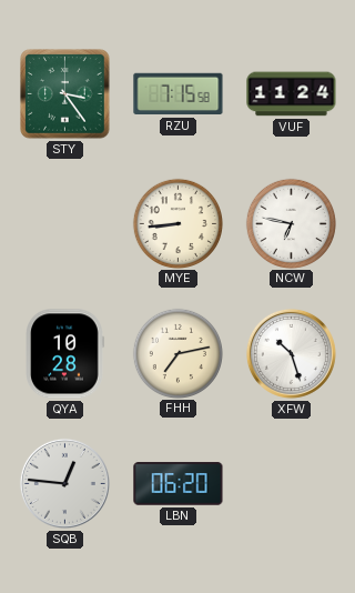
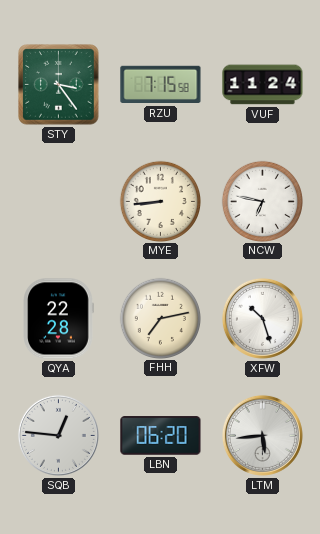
QYA: 10:28 -> 22:28 (58, 319)
LTM: none -> 5:44 (262, 435)
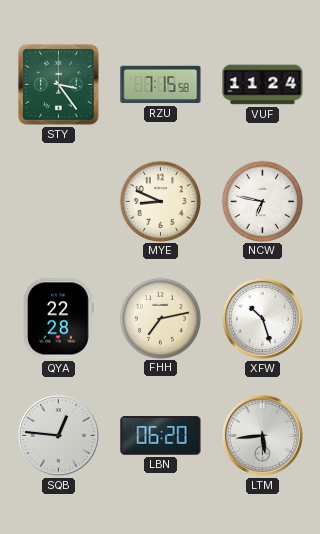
MYE: 8:44 -> 8:49 (160, 201)
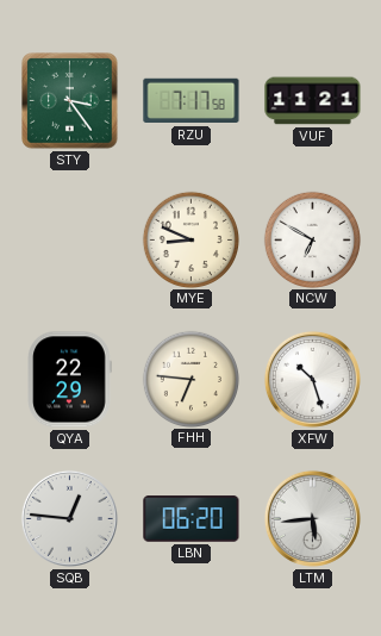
RZU: 7:15 -> 7:17 (192, 101)
VUF: 11:24 -> 11:21 (313, 101)
NCW: 6:47 -> 6:50 (312, 239)
QYA: 22:28 -> 22:29 (69, 380)
FHH: 7:13 -> 6:46 (190, 379)
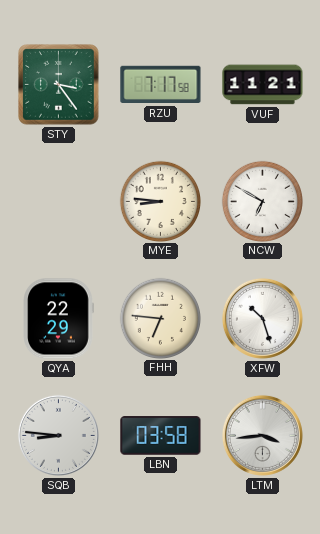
MYE: 8:49 -> 8:46 (160, 201)
SQB: 12:46 -> 8:46 (58, 435)
LBN: 06:20 -> 03:58 (161, 436)
LTM: 5:44 -> 3:44 (262, 435)
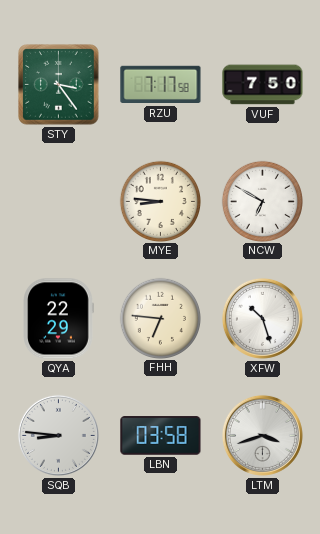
VUF: 11:21 -> 7:50 (263, 85)
LTM: 3:44 -> 3:42 (262, 435)
